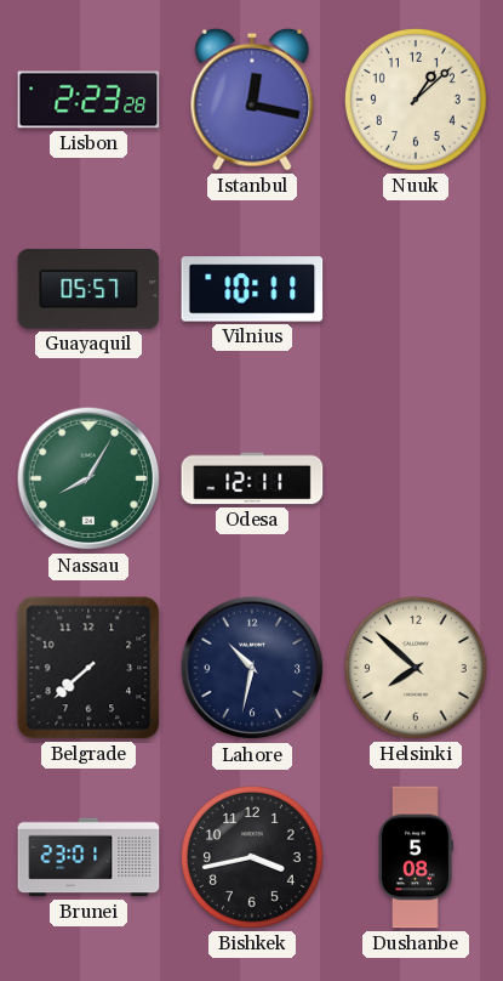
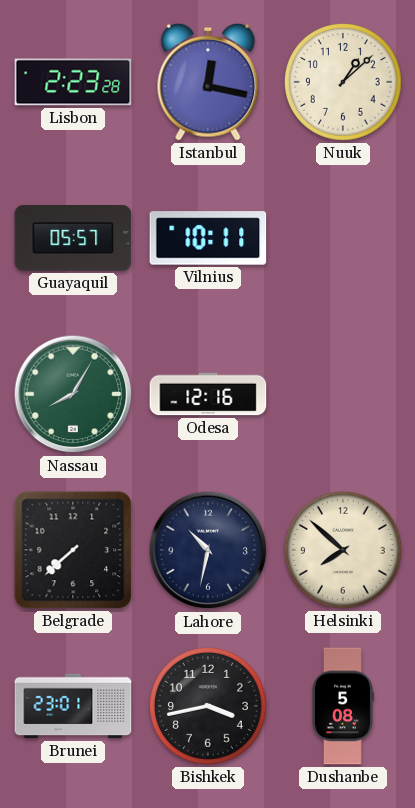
Odesa: 12:11 -> 12:16 (208, 394)
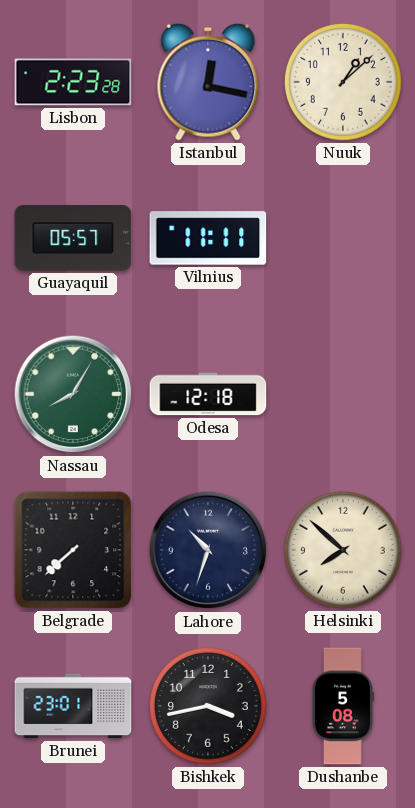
Vilnius: 10:11 -> 11:11 (208, 238)
Odesa: 12:16 -> 12:18 (208, 394)
Lahore: 10:32 -> 10:33 (208, 550)
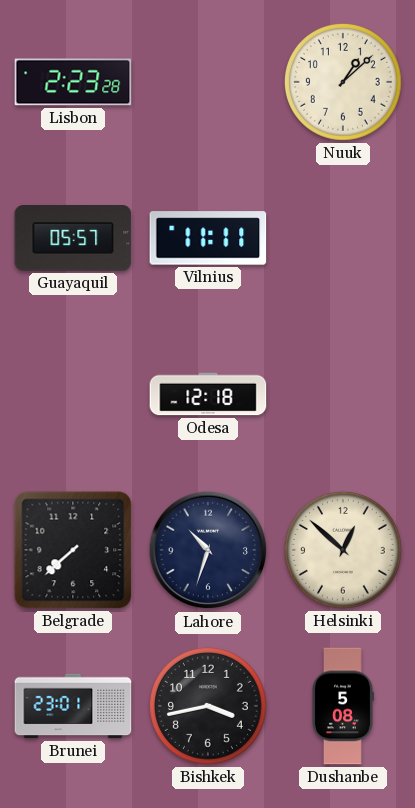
Istanbul: 12:17 -> none (208, 82)
Nassau: 8:05 -> none (73, 394)
Helsinki: 7:52 -> 12:52 (343, 550)
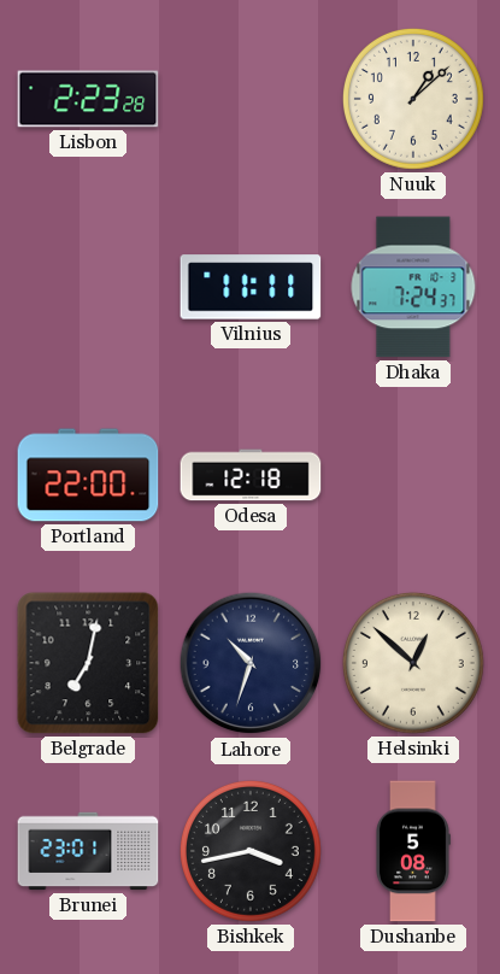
Guayaquil: 05:57 -> none (73, 239)
Dhaka: none -> 7:24 (413, 287)
Portland: none -> 22:00 (88, 475)
Belgrade: 7:38 -> 7:02 (88, 663)
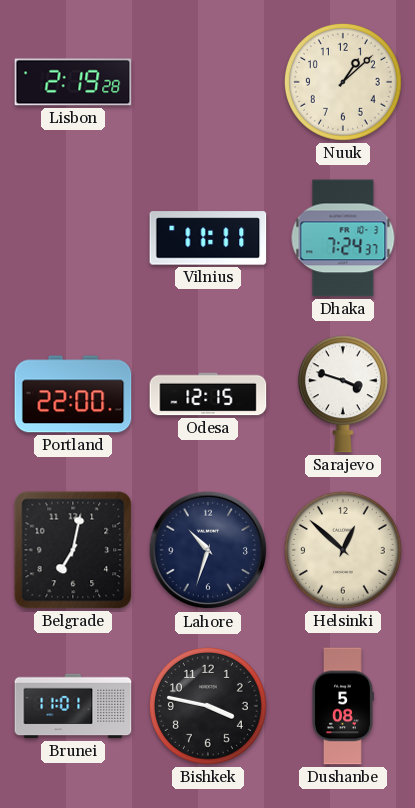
Lisbon: 2:23 -> 2:19 (73, 82)
Odesa: 12:18 -> 12:15 (208, 394)
Sarajevo: none -> 3:48 (343, 394)
Brunei: 23:01 -> 11:01 (73, 706)
Bishkek: 3:43 -> 3:47 (208, 706)
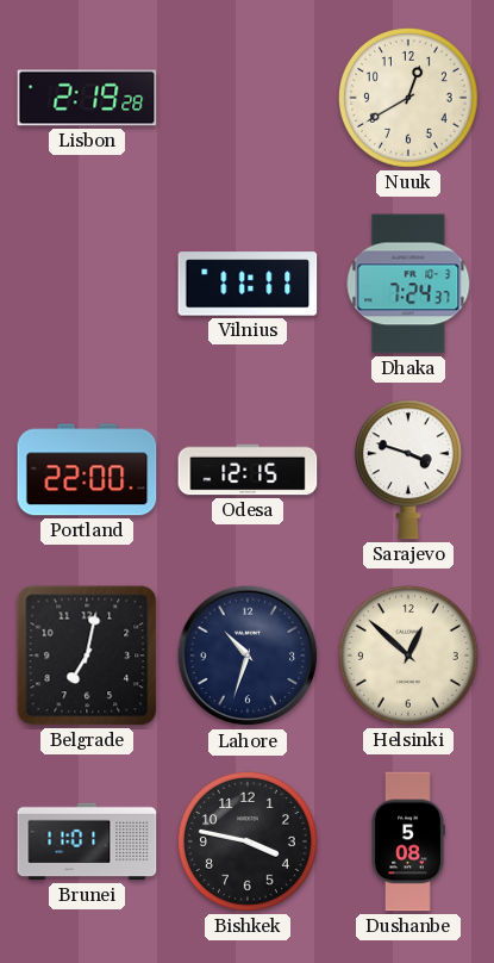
Nuuk: 1:08 -> 12:40 (408, 98)
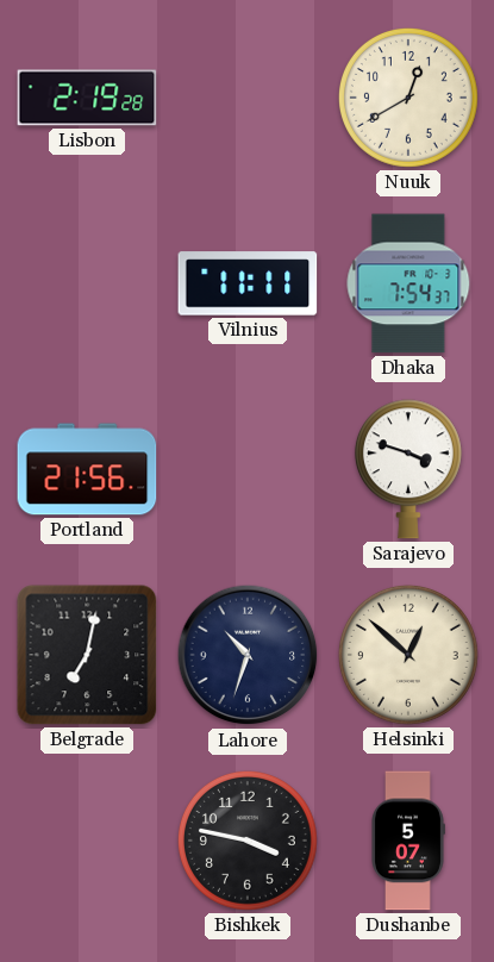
Dhaka: 7:24 -> 7:54 (408, 283)
Portland: 22:00 -> 21:56 (87, 469)
Odesa: 12:15 -> none (248, 470)
Brunei: 11:01 -> none (87, 841)
Dushanbe: 5:08 -> 5:07 (408, 841)
